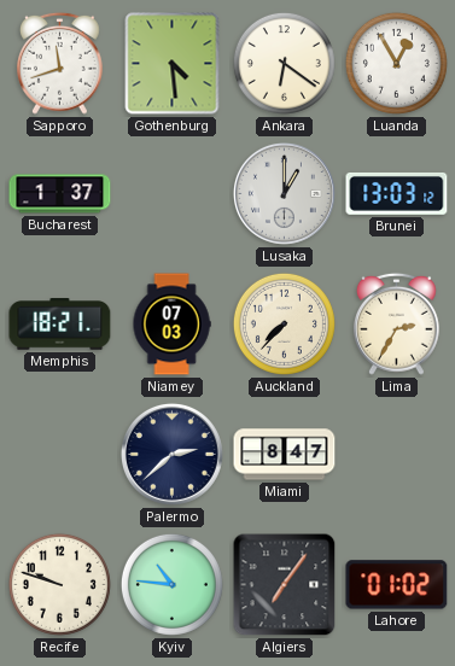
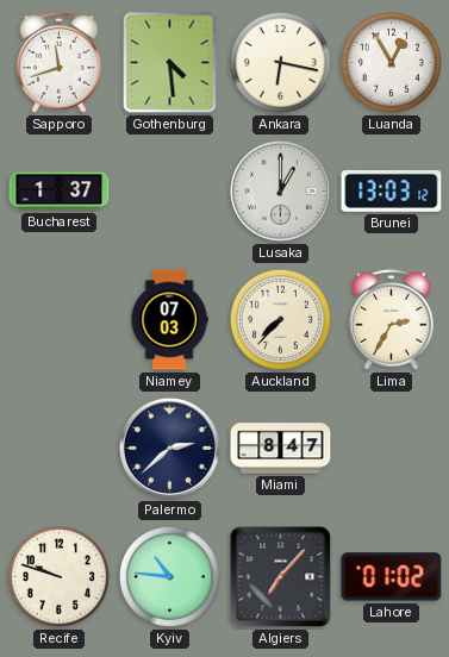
Ankara: 6:21 -> 6:17 (280, 62)
Memphis: 18:21 -> none (60, 325)
Algiers: 7:06 -> 7:07 (281, 577)
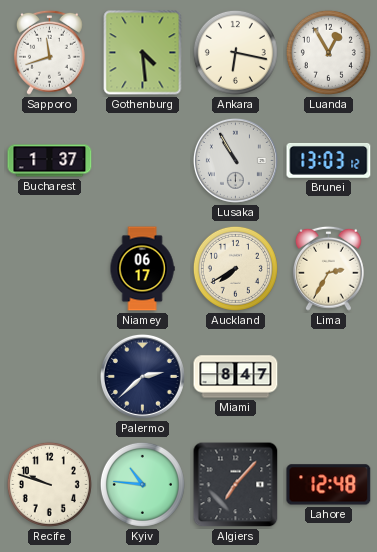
Lusaka: 1:00 -> 10:55 (235, 160)
Niamey: 07:03 -> 06:17 (142, 269)
Auckland: 7:37 -> 7:40 (235, 268)
Lahore: 01:02 -> 12:48 (329, 485)
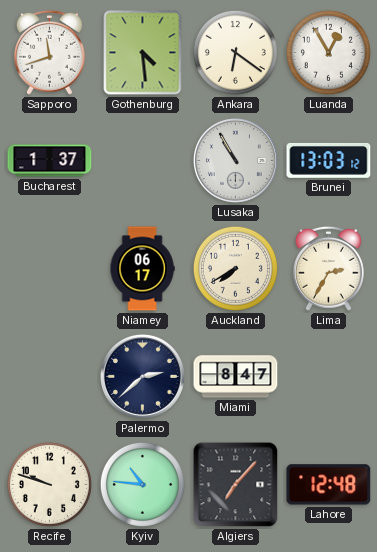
Ankara: 6:17 -> 6:21 (235, 52)
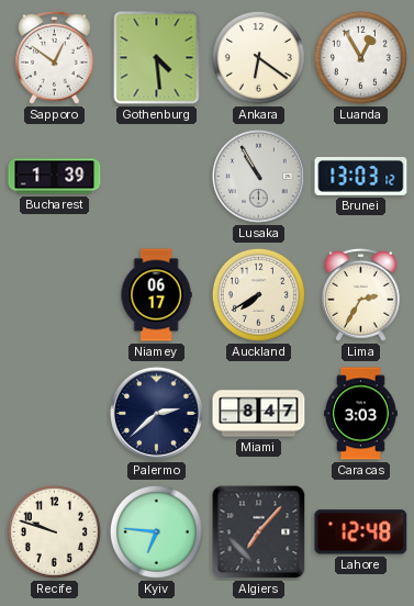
Sapporo: 11:42 -> 12:51 (55, 57)
Bucharest: 1:37 -> 1:39 (55, 177)
Caracas: none -> 3:03 (360, 414)
Kyiv: 10:46 -> 6:46 (156, 531)
